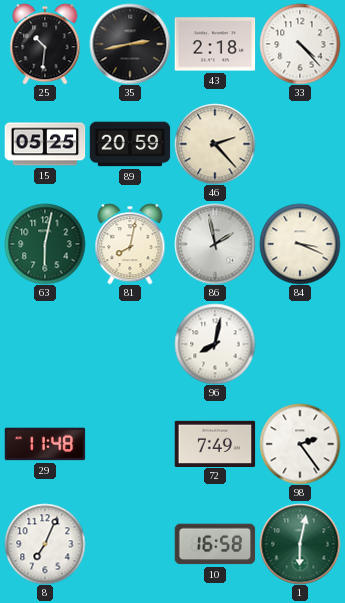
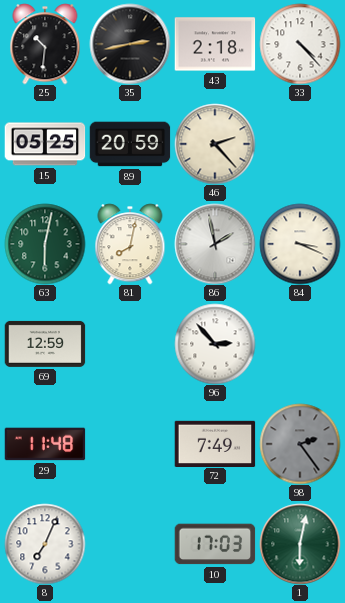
69: none -> 12:59 (45, 344)
96: 8:02 -> 2:53 (215, 344)
98 dial: white -> grey (300, 444)
10: 16:58 -> 17:03 (215, 544)
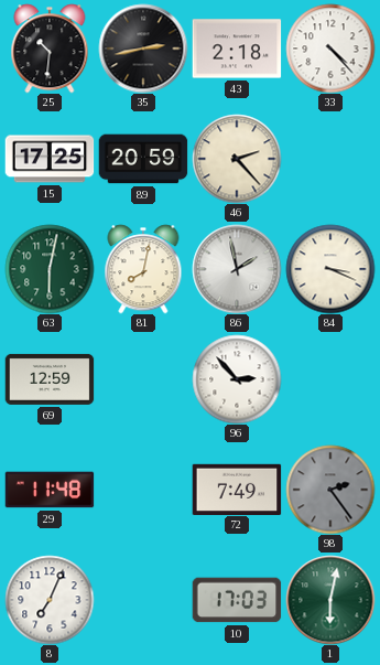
15: 05:25 -> 17:25 (50, 159)
